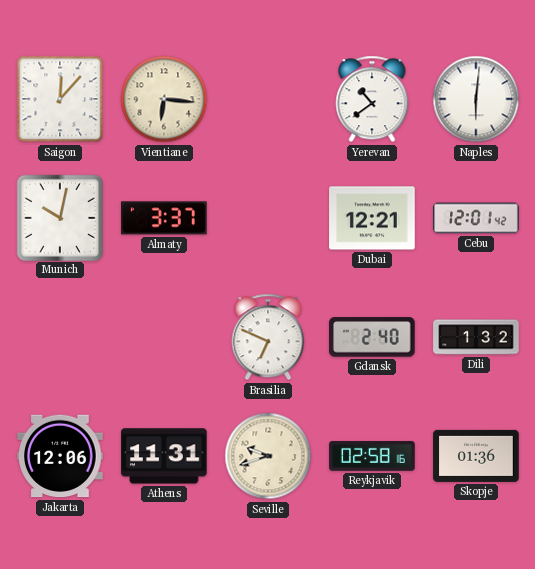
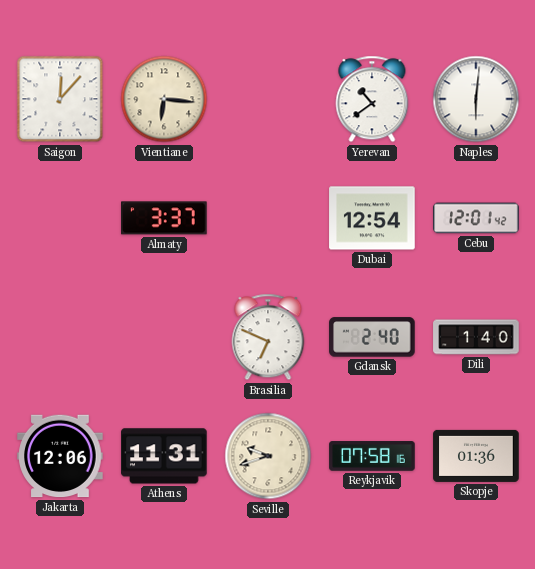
Munich: 10:02 -> none (59, 217)
Dubai: 12:21 -> 12:54 (372, 218)
Dili: 1:32 -> 1:40 (476, 337)
Reykjavik: 02:58 -> 07:58 (372, 456)
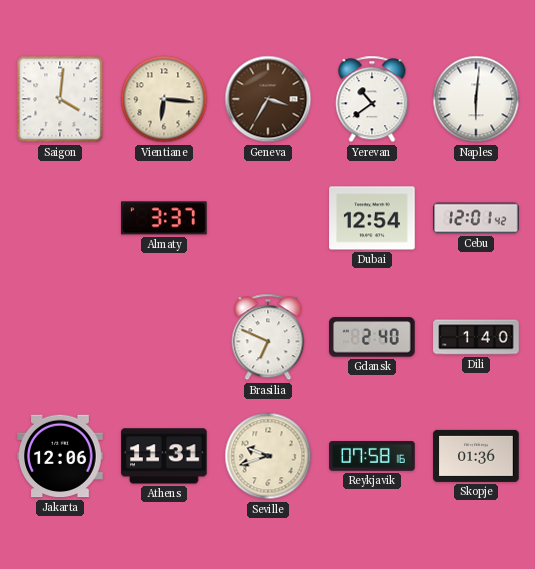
Saigon: 12:07 -> 4:01 (60, 99)
Geneva: none -> 3:35 (268, 99)
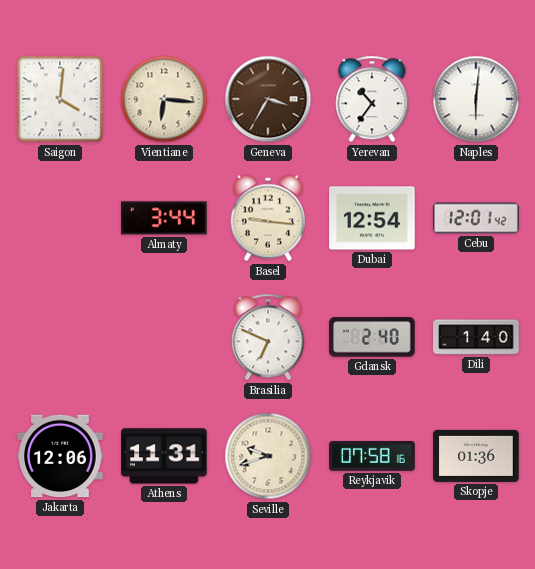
Yerevan: 10:39 -> 10:36 (372, 99)
Almaty: 3:37 -> 3:44 (165, 218)
Basel: none -> 9:16 (268, 218)
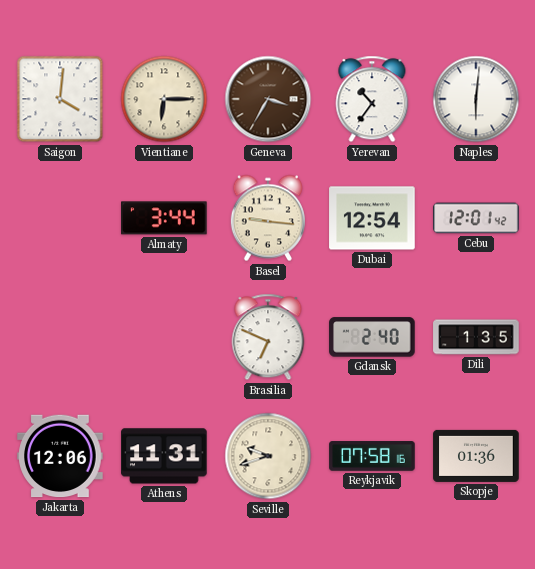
Vientiane: 6:16 -> 6:15 (164, 99)
Dili: 1:40 -> 1:35 (476, 337)
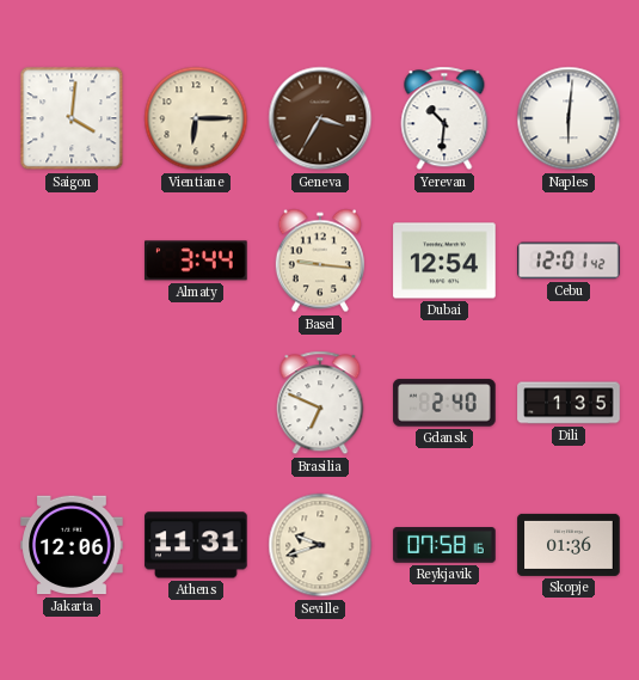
Yerevan: 10:36 -> 10:31 (444, 118)
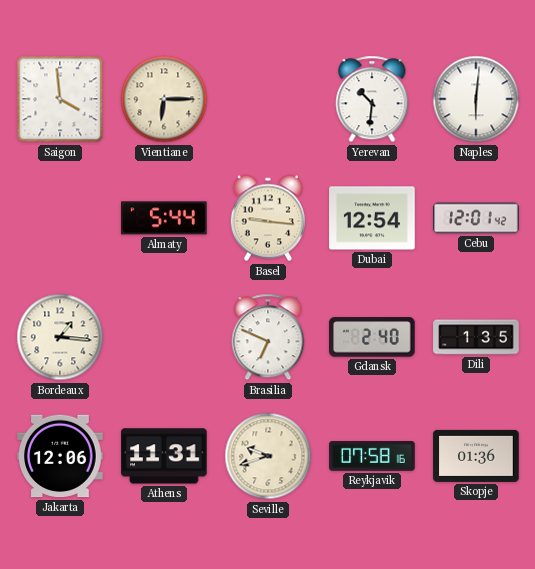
Saigon: 4:01 -> 3:59 (60, 99)
Geneva: 3:35 -> none (320, 118)
Almaty: 3:44 -> 5:44 (165, 218)
Bordeaux: none -> 1:16 (60, 337)
